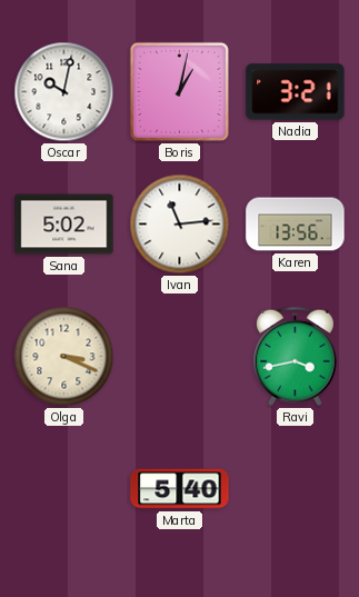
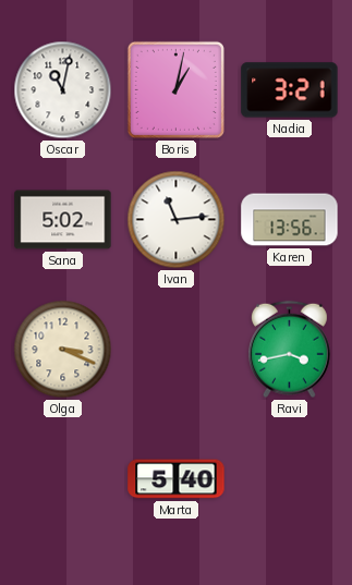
Oscar: 10:02 -> 11:02 (63, 90)
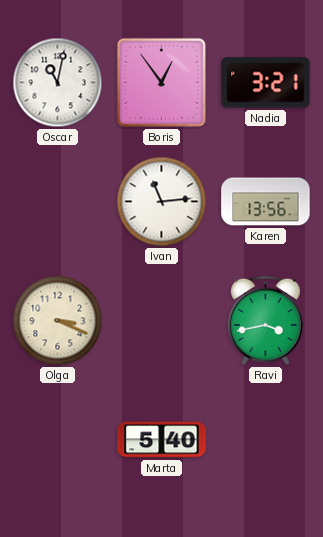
Boris: 1:02 -> 12:54 (161, 82)
Sana: 5:02 -> none (63, 220)
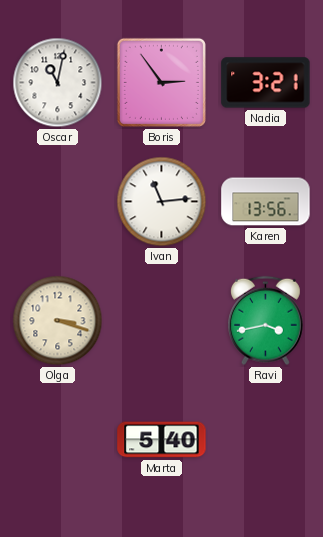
Boris: 12:54 -> 2:54 (161, 82)
Olga: 3:19 -> 3:18 (58, 321)
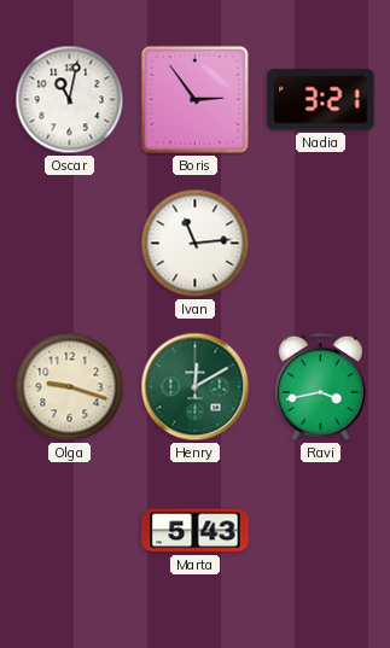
Karen: 13:56 -> none (266, 202)
Olga: 3:18 -> 9:18 (70, 387)
Henry: none -> 12:10 (196, 387)
Marta: 5:40 -> 5:43 (196, 531)
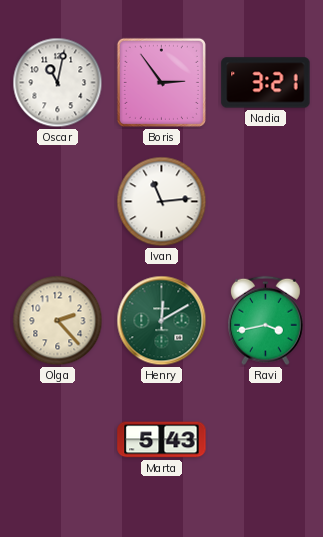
Olga: 9:18 -> 2:23 (58, 321)
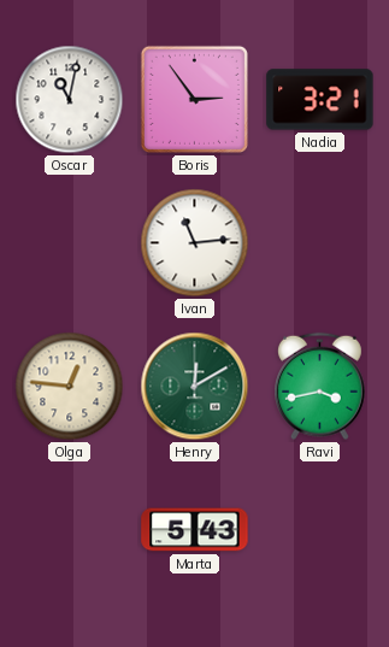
Olga: 2:23 -> 12:46 (70, 387)
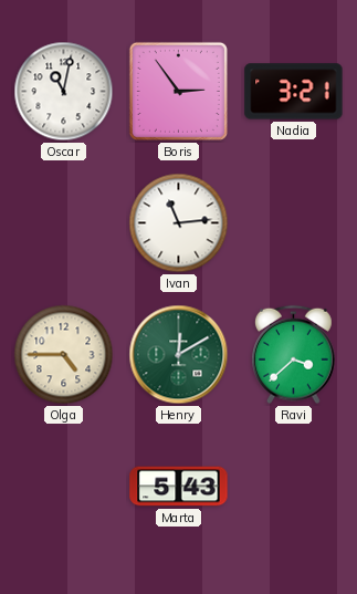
Olga: 12:46 -> 4:45 (64, 355)
Ravi: 3:43 -> 3:38 (294, 355)
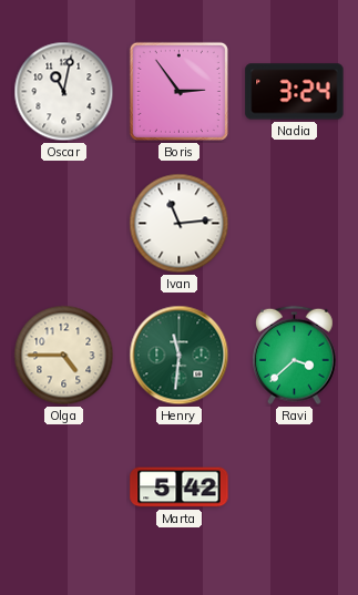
Nadia: 3:21 -> 3:24 (295, 92)
Henry: 12:10 -> 11:31 (180, 356)
Marta: 5:43 -> 5:42 (180, 488)
